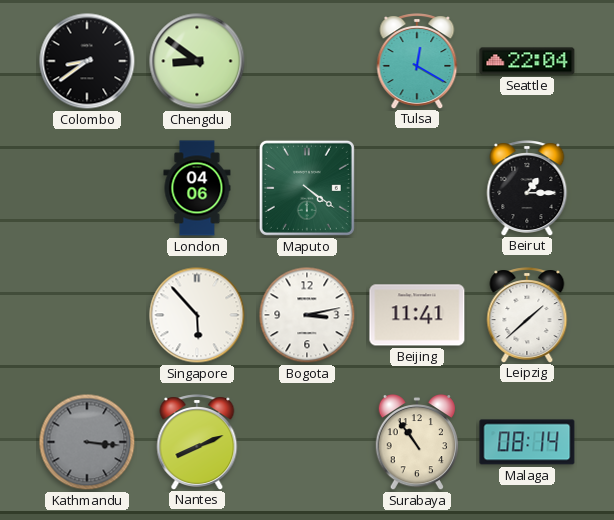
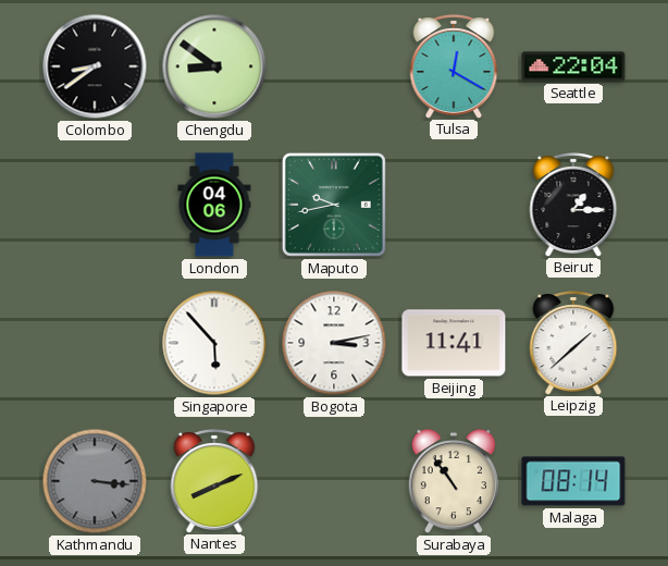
Maputo: 4:21 -> 9:43 (334, 205)
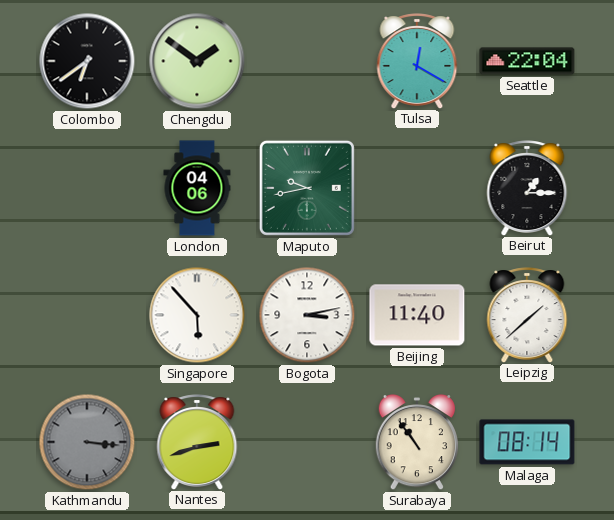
Colombo: 8:39 -> 6:39 (87, 61)
Chengdu: 8:51 -> 1:51 (197, 61)
Beijing: 11:41 -> 11:40 (417, 315)
Nantes: 8:11 -> 2:42 (197, 442)
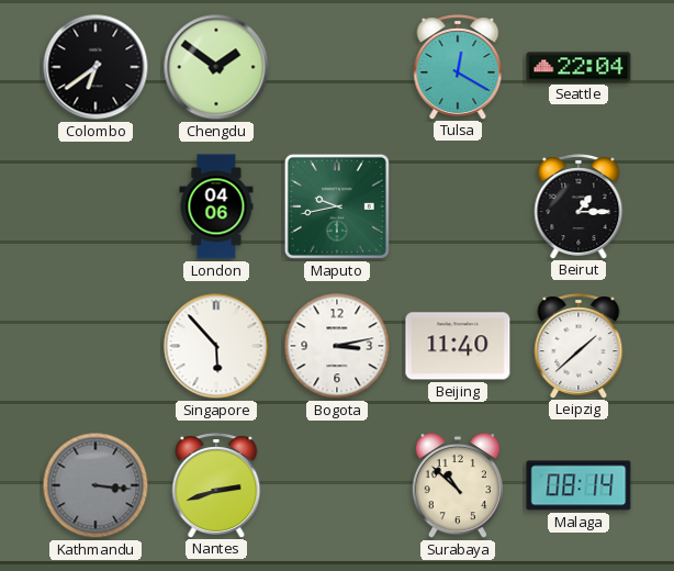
Surabaya: 10:54 -> 10:52 (457, 486)
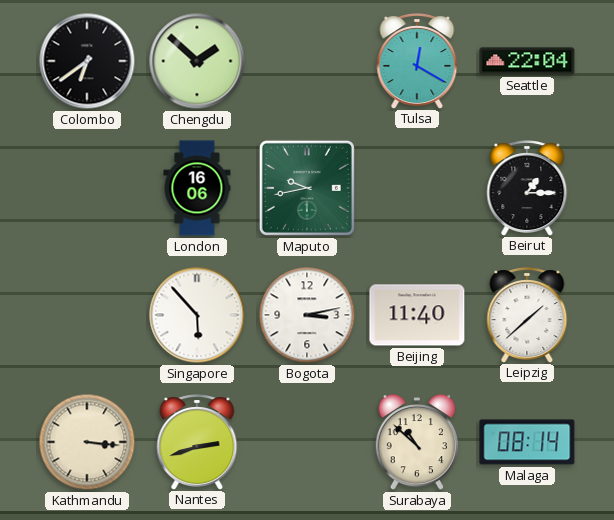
Chengdu: 1:51 -> 1:52 (197, 61)
London: 04:06 -> 16:06 (197, 188)
Kathmandu dial: grey -> cream (87, 442)
